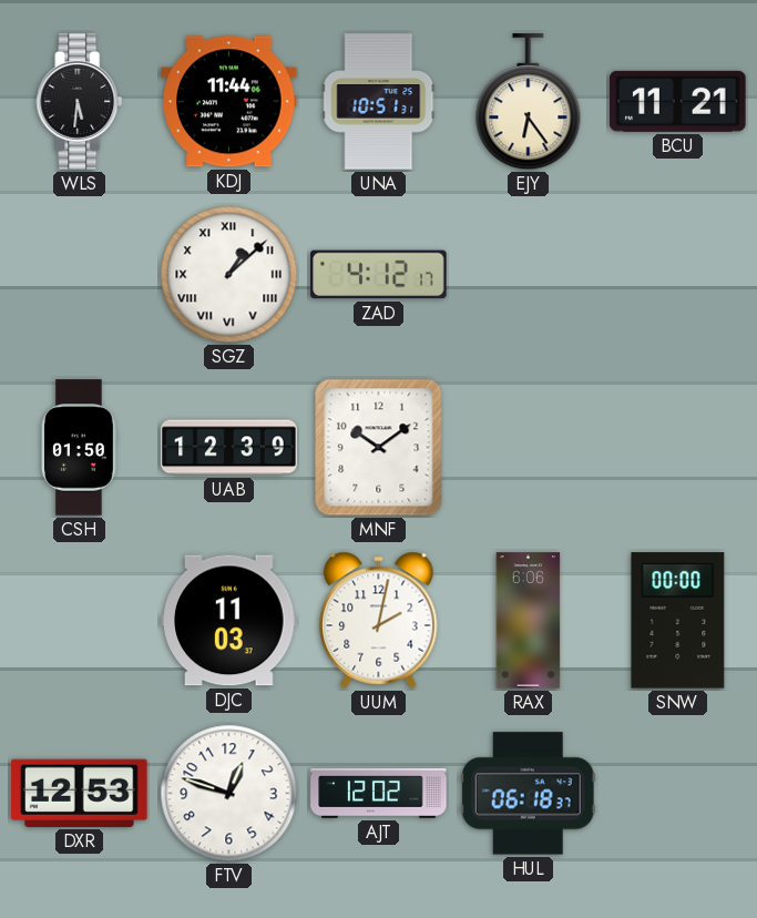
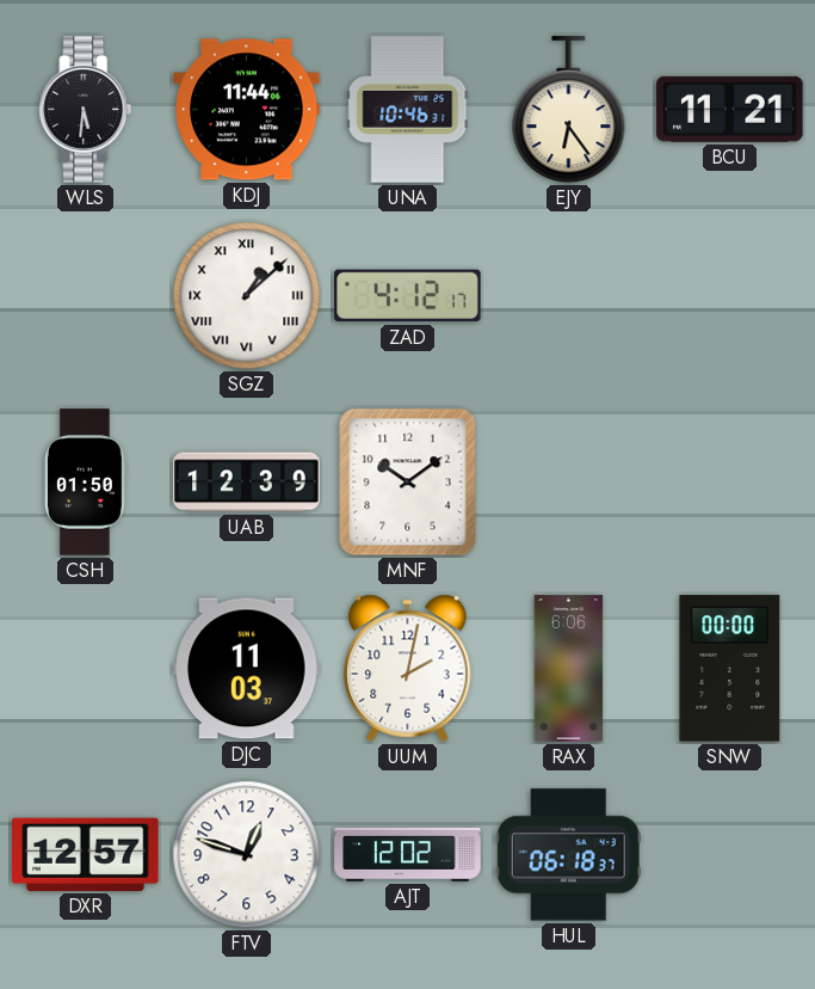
UNA: 10:51 -> 10:46 (408, 110)
DXR: 12:53 -> 12:57 (86, 854)
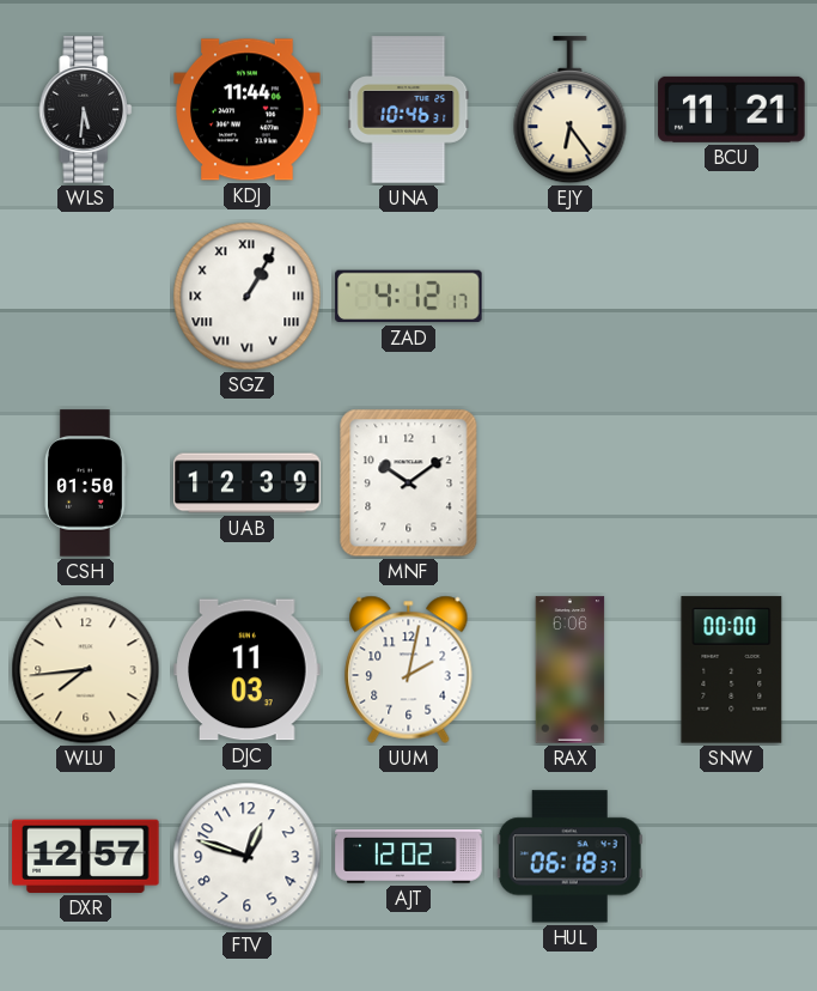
SGZ: 1:08 -> 1:05 (248, 297)
WLU: none -> 7:44 (86, 670)
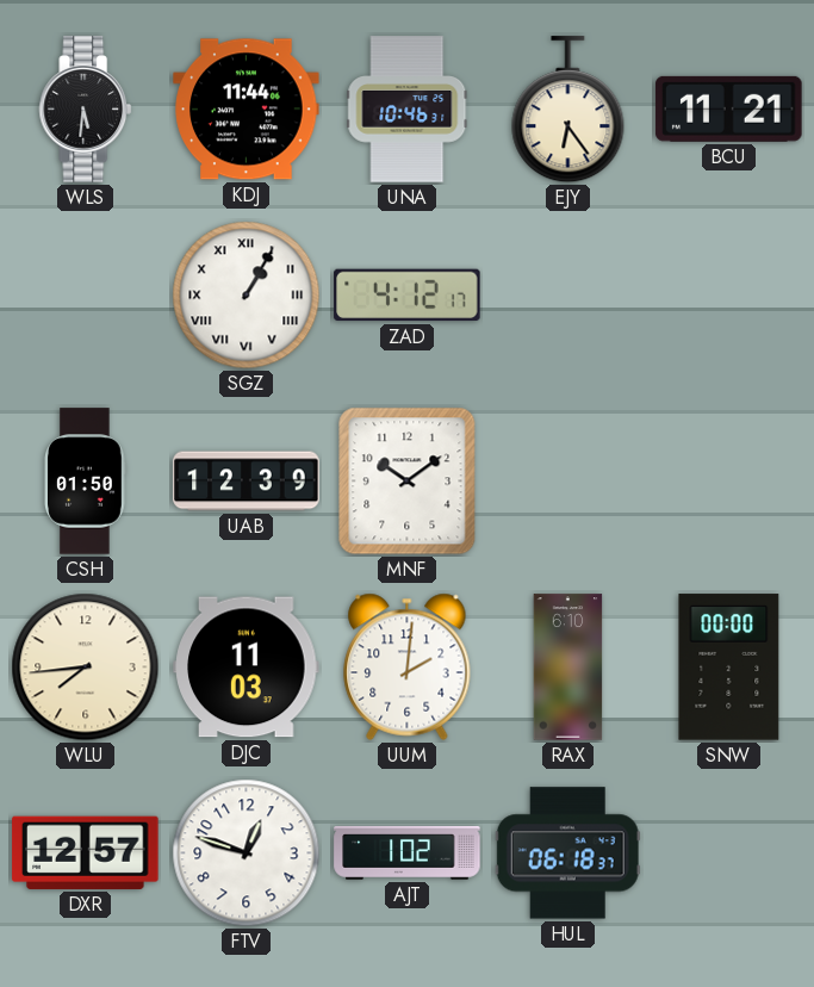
UUM: 2:02 -> 2:01 (408, 666)
RAX: 6:06 -> 6:10 (568, 668)
AJT: 12:02 -> 1:02 (408, 853)
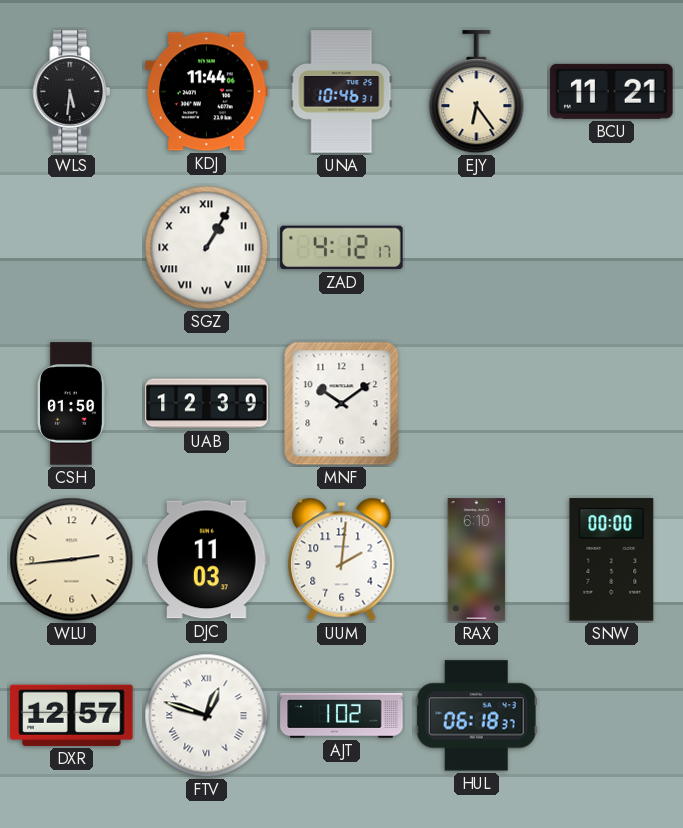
WLU: 7:44 -> 2:44 (72, 560)
FTV numerals: Arabic -> Roman (207, 716)
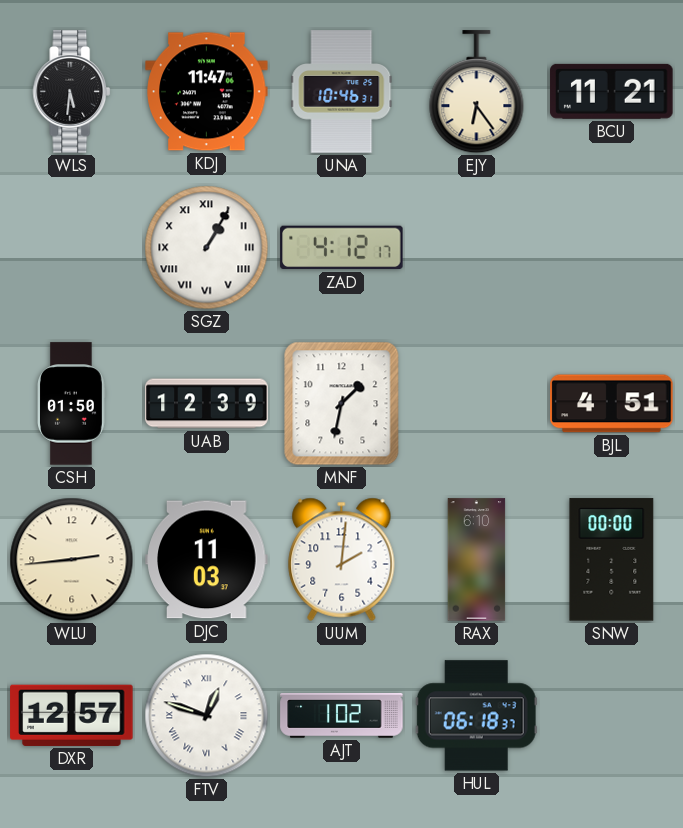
KDJ: 11:44 -> 11:47 (207, 92)
MNF: 10:09 -> 1:32 (342, 404)
BJL: none -> 4:51 (612, 404)
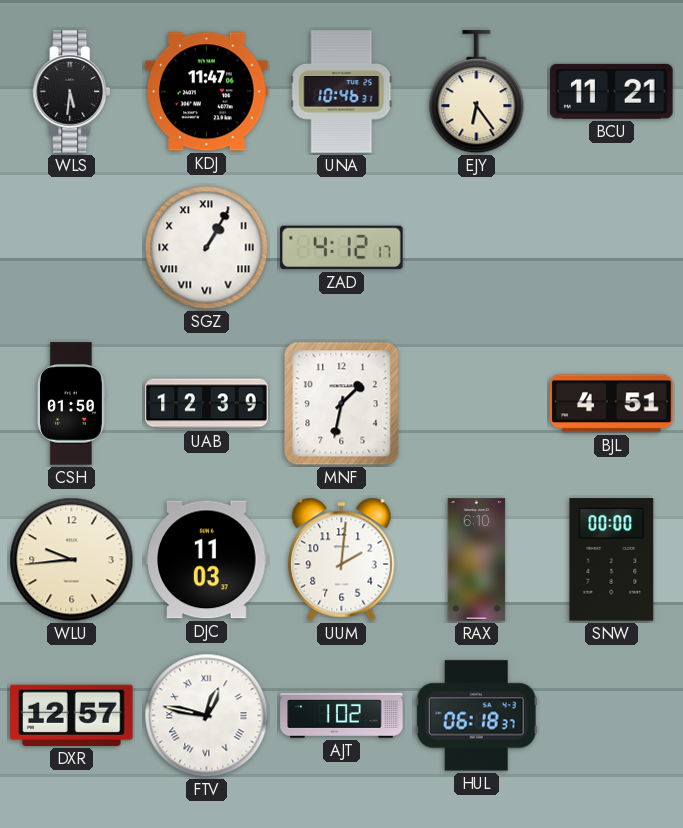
WLU: 2:44 -> 9:44 (72, 560)
FTV: 12:48 -> 12:47 (207, 716)
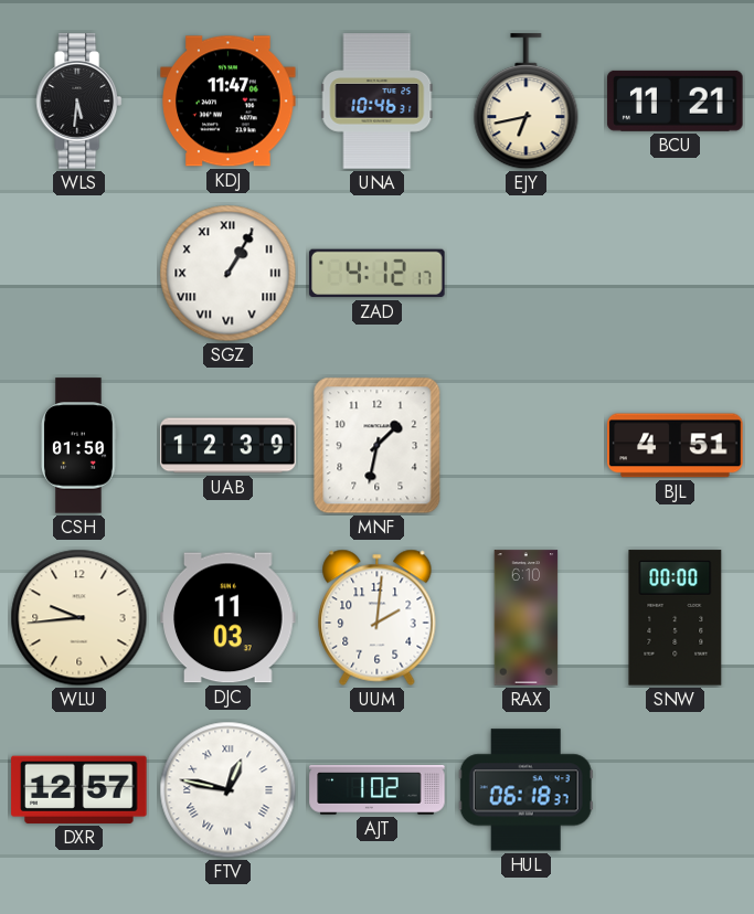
EJY: 6:24 -> 6:43 (527, 102)
